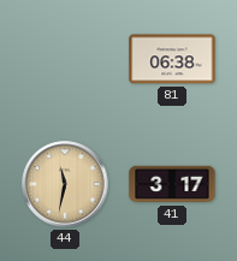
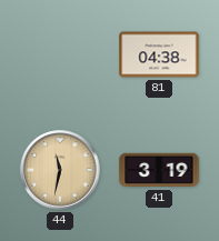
81: 06:38 -> 04:38 (159, 54)
41: 3:17 -> 3:19 (159, 170)
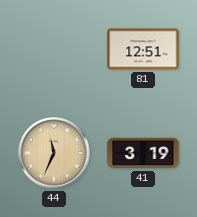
81: 04:38 -> 12:51 (143, 49)
44: 11:32 -> 11:34 (54, 153)
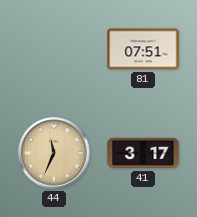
81: 12:51 -> 07:51 (143, 49)
41: 3:19 -> 3:17 (143, 153)
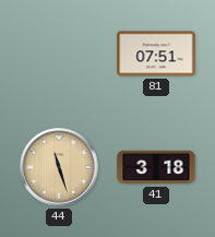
44: 11:34 -> 11:27 (59, 167)
41: 3:17 -> 3:18 (156, 167)
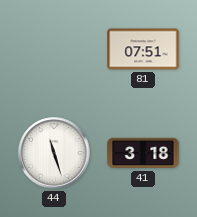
44 dial: champagne -> white (54, 153)
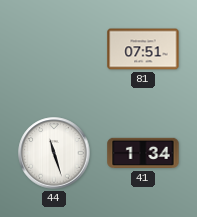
41: 3:18 -> 1:34 (143, 153)
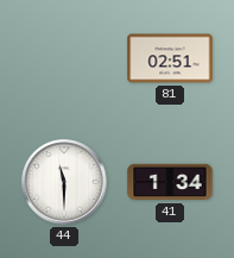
81: 07:51 -> 02:51 (170, 58)
44: 11:27 -> 11:30 (64, 182)
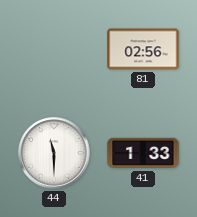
81: 02:51 -> 02:56 (143, 49)
41: 1:34 -> 1:33 (143, 153)
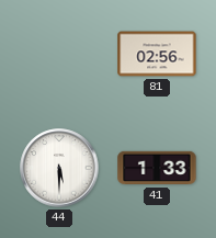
44: 11:30 -> 5:30 (59, 168)
